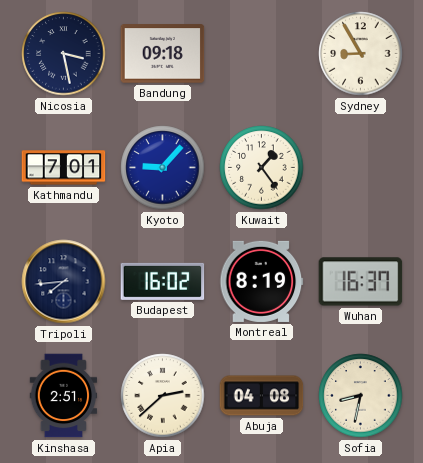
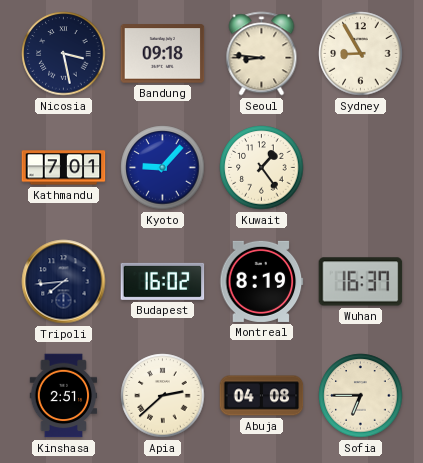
Seoul: none -> 8:46 (262, 54)
Sofia: 8:32 -> 6:45 (361, 396)
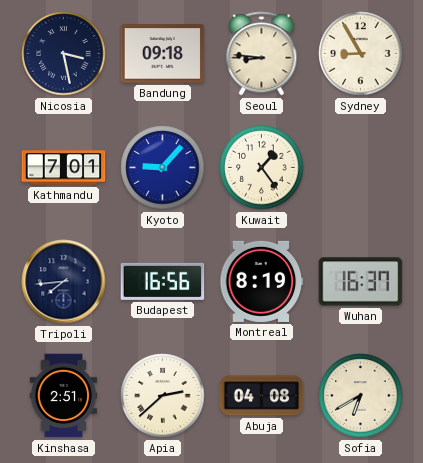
Budapest: 16:02 -> 16:56 (163, 281)
Sofia: 6:45 -> 6:40 (361, 396)
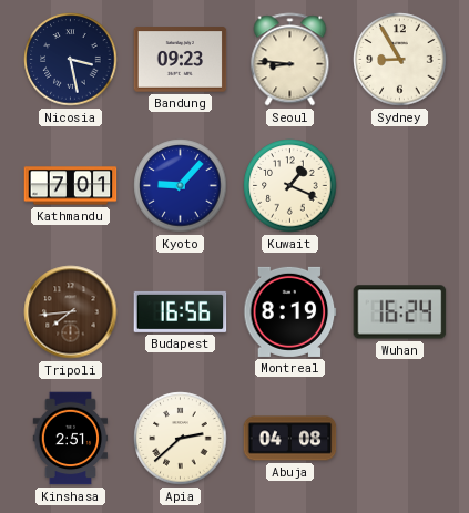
Bandung: 09:18 -> 09:23 (181, 60)
Kuwait: 1:24 -> 1:19 (290, 186)
Tripoli dial: navy -> brown (71, 312)
Wuhan: 16:37 -> 16:24 (400, 312)
Sofia: 6:40 -> none (361, 396)
